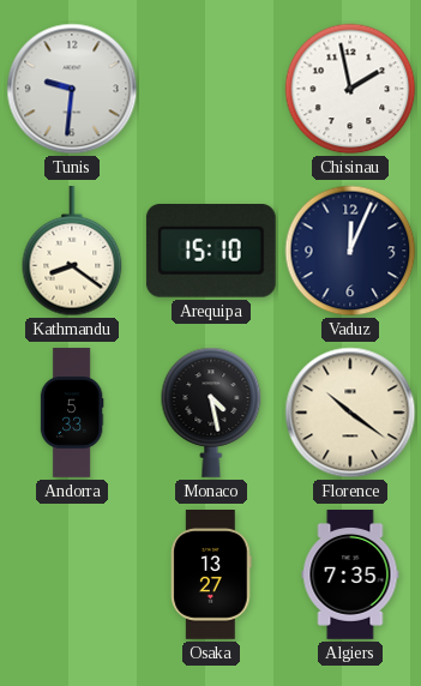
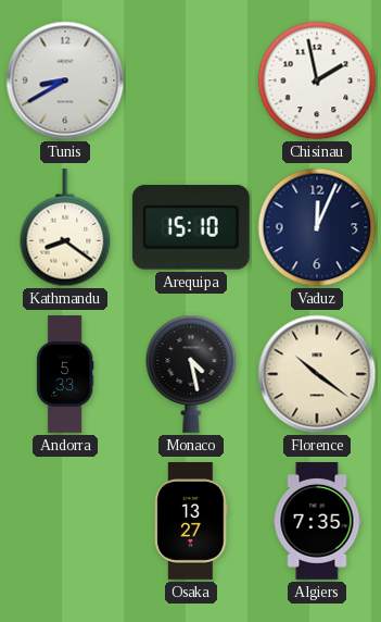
Tunis: 9:31 -> 8:40 (65, 80)
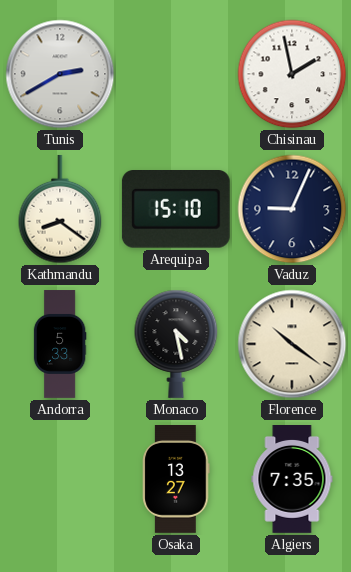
Tunis: 8:40 -> 2:40 (60, 74)
Vaduz: 12:04 -> 9:04 (292, 209)
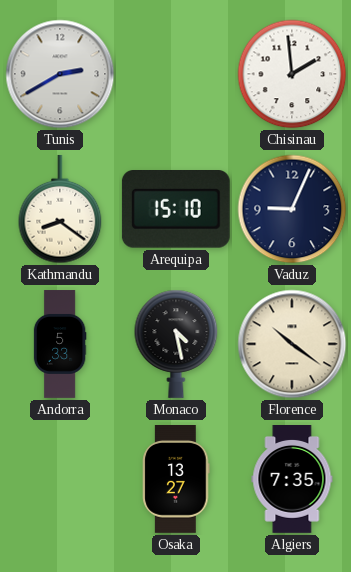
Chisinau: 1:58 -> 1:59 (292, 74)
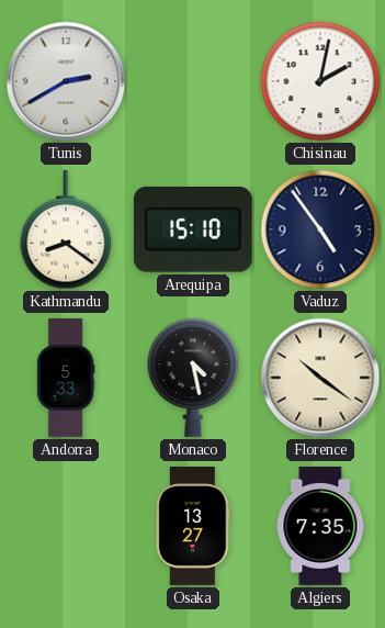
Chisinau: 1:59 -> 2:02 (320, 81)
Vaduz: 9:04 -> 4:54 (320, 229)
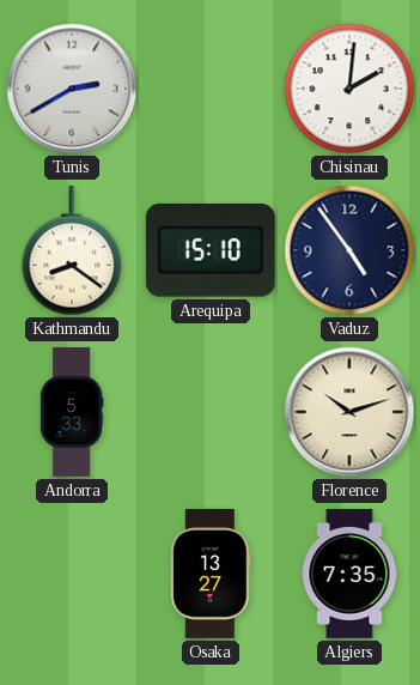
Chisinau: 2:02 -> 2:01 (349, 89)
Monaco: 4:28 -> none (193, 378)
Florence: 10:21 -> 10:12 (349, 412)
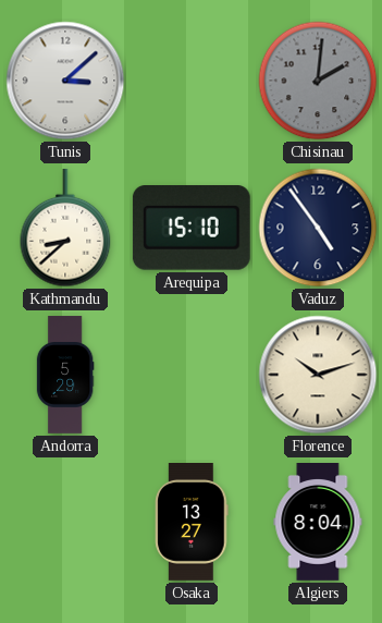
Tunis: 2:40 -> 3:08 (65, 81)
Chisinau dial: white -> grey (318, 81)
Kathmandu: 8:21 -> 8:38 (65, 228)
Andorra: 5:33 -> 5:29 (65, 375)
Algiers: 7:35 -> 8:04 (318, 523)
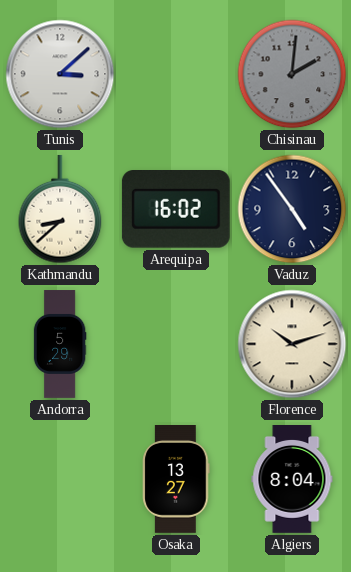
Arequipa: 15:10 -> 16:02 (176, 210)
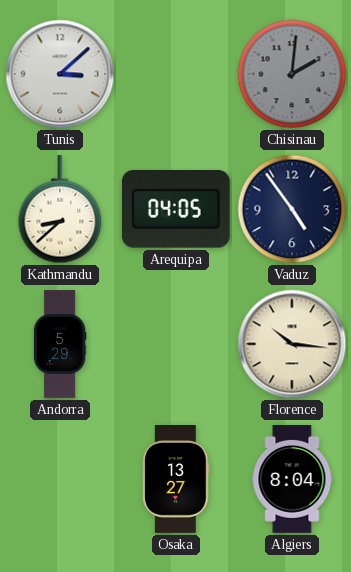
Arequipa: 16:02 -> 04:05 (176, 210)
Florence: 10:12 -> 10:16 (292, 344)
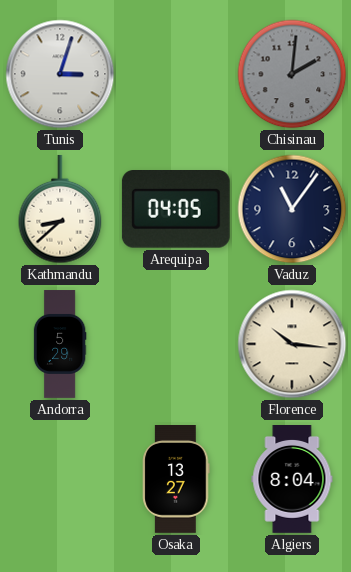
Tunis: 3:08 -> 3:03 (60, 74)
Vaduz: 4:54 -> 11:06 (292, 209)
